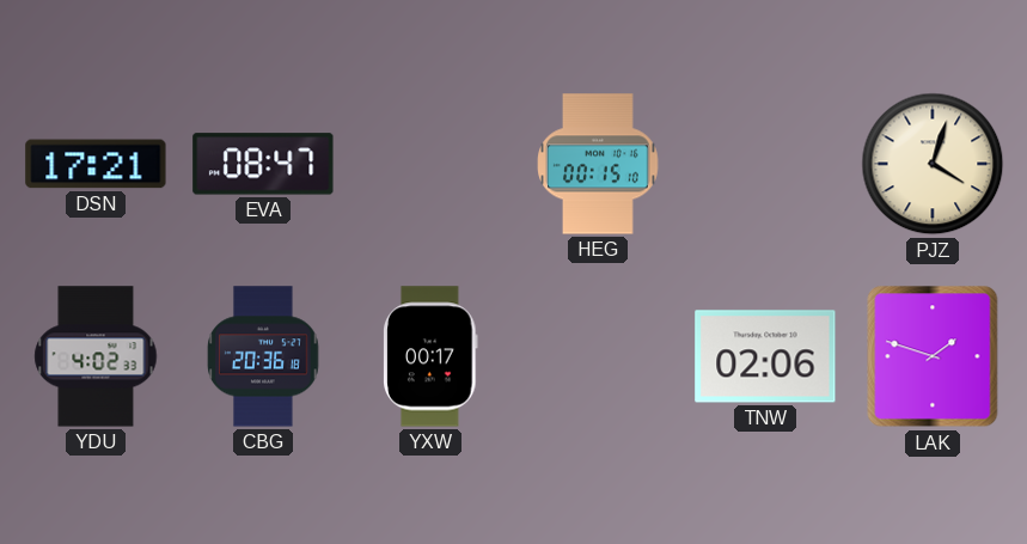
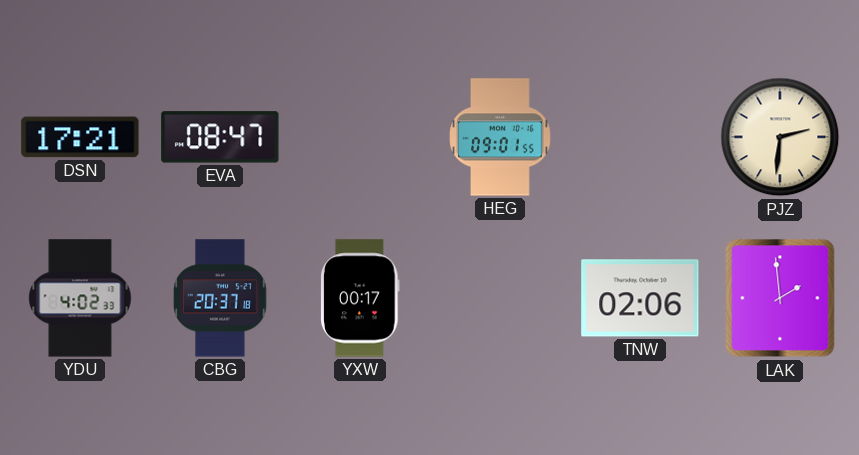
HEG: 00:15 -> 09:01 (500, 137)
PJZ: 4:03 -> 2:31 (780, 137)
CBG: 20:36 -> 20:37 (220, 298)
LAK: 1:48 -> 1:59 (780, 298)
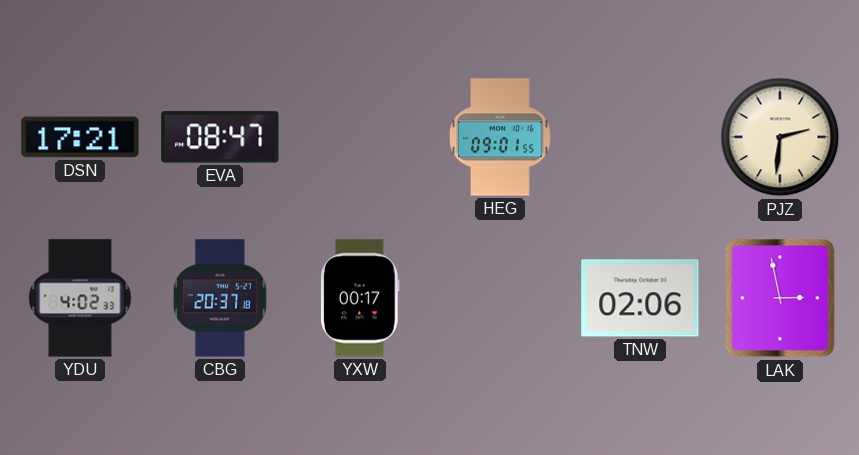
LAK: 1:59 -> 2:58 (780, 298)
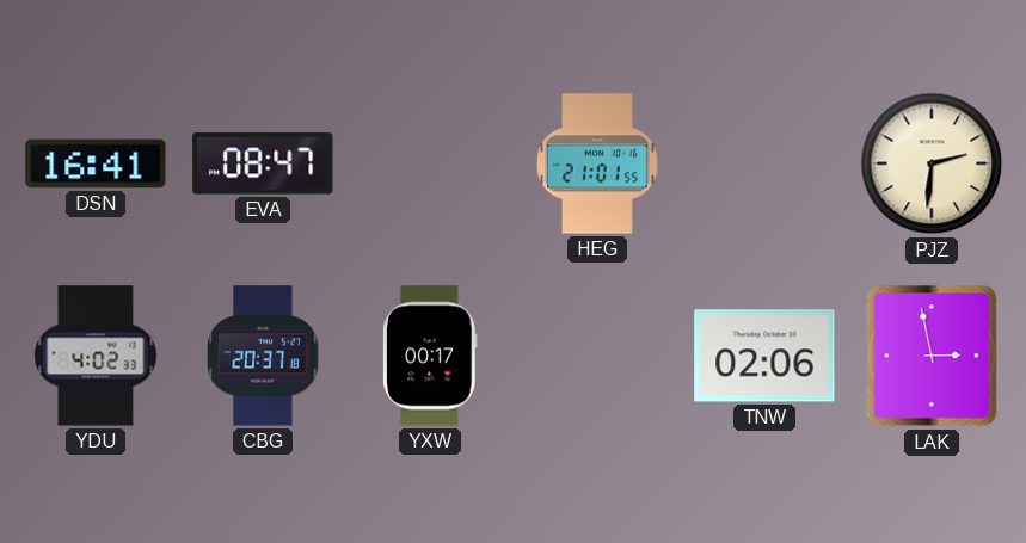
DSN: 17:21 -> 16:41 (96, 163)
HEG: 09:01 -> 21:01 (597, 163)
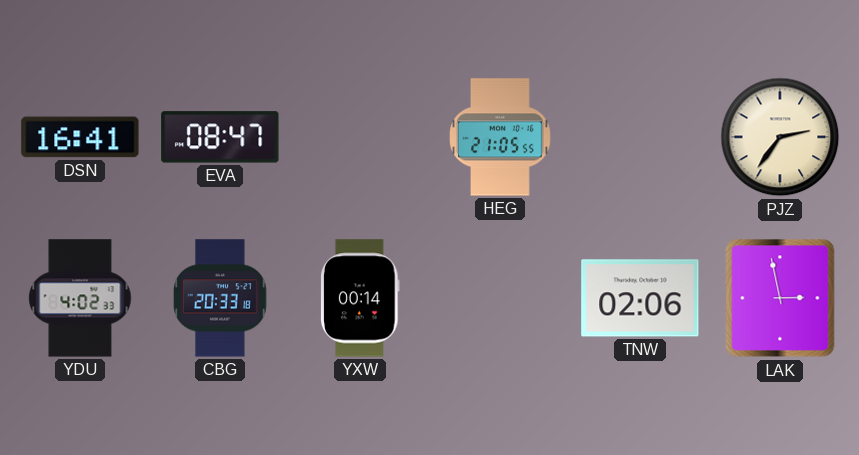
HEG: 21:01 -> 21:05 (500, 137)
PJZ: 2:31 -> 2:36 (780, 137)
CBG: 20:37 -> 20:33 (220, 298)
YXW: 00:17 -> 00:14 (360, 298)
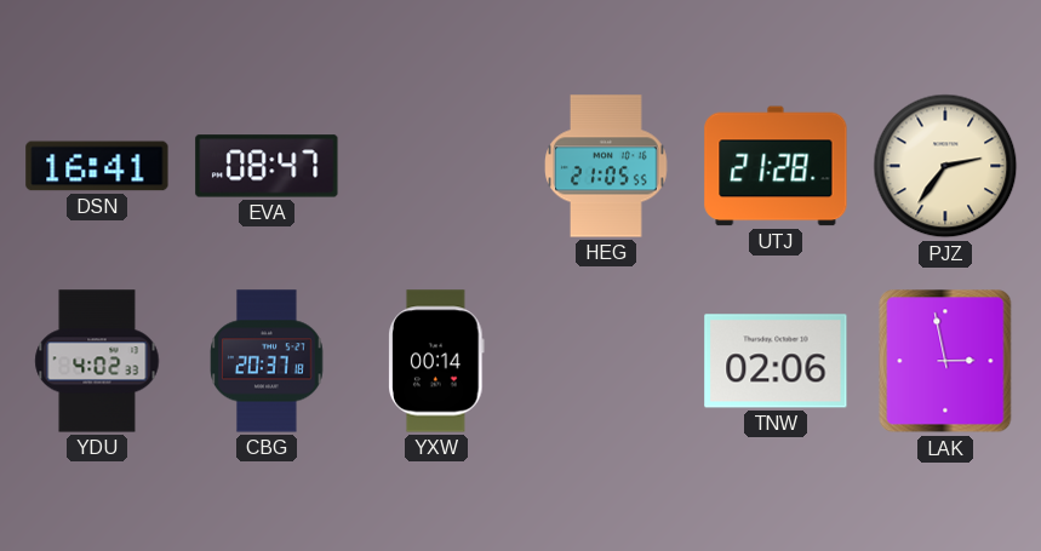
UTJ: none -> 21:28 (776, 166)
CBG: 20:33 -> 20:37 (267, 361)
